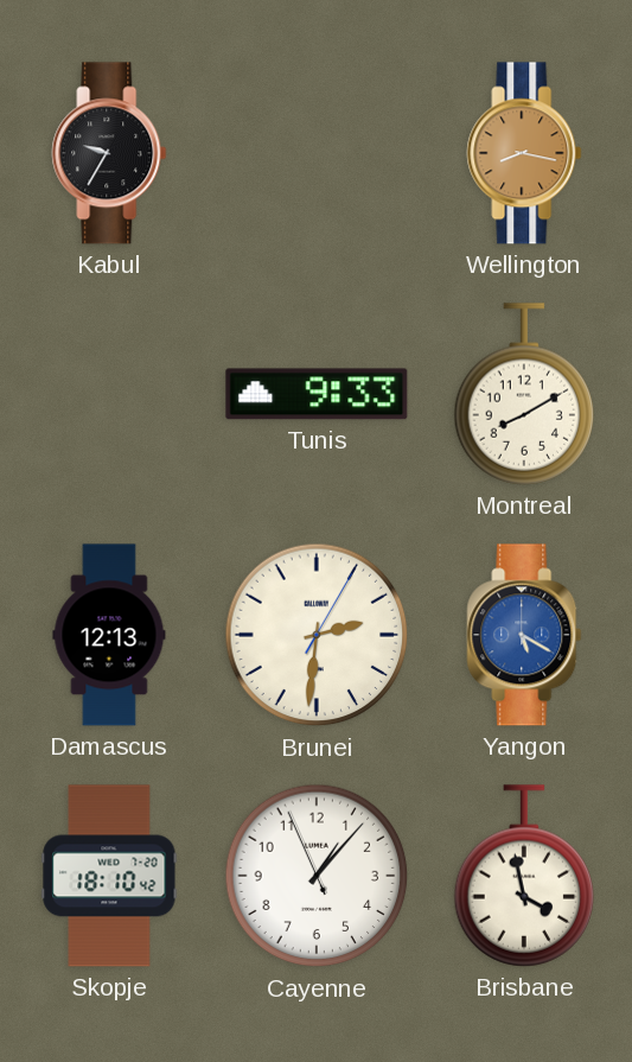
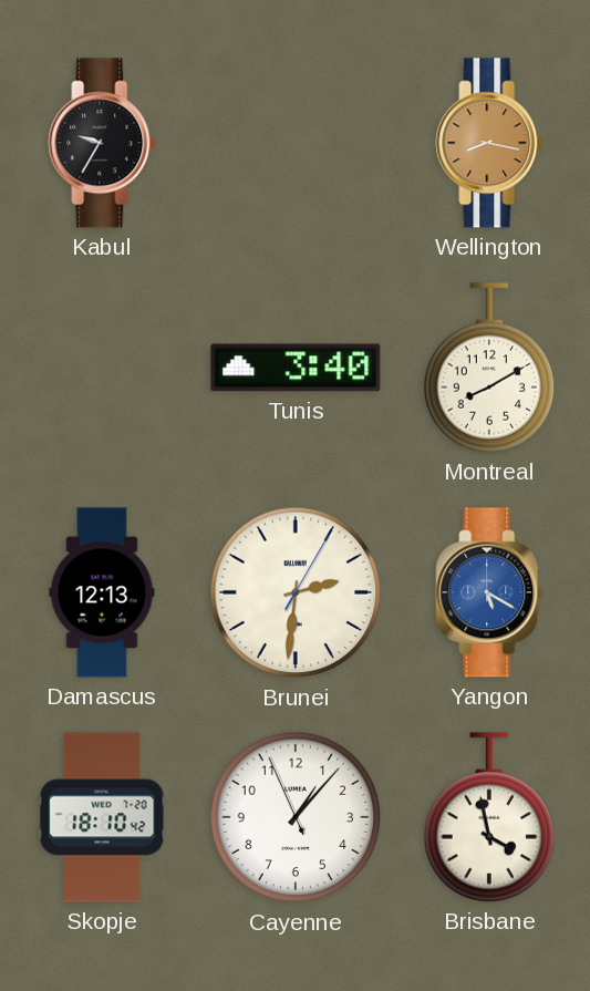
Tunis: 9:33 -> 3:40 (296, 368)
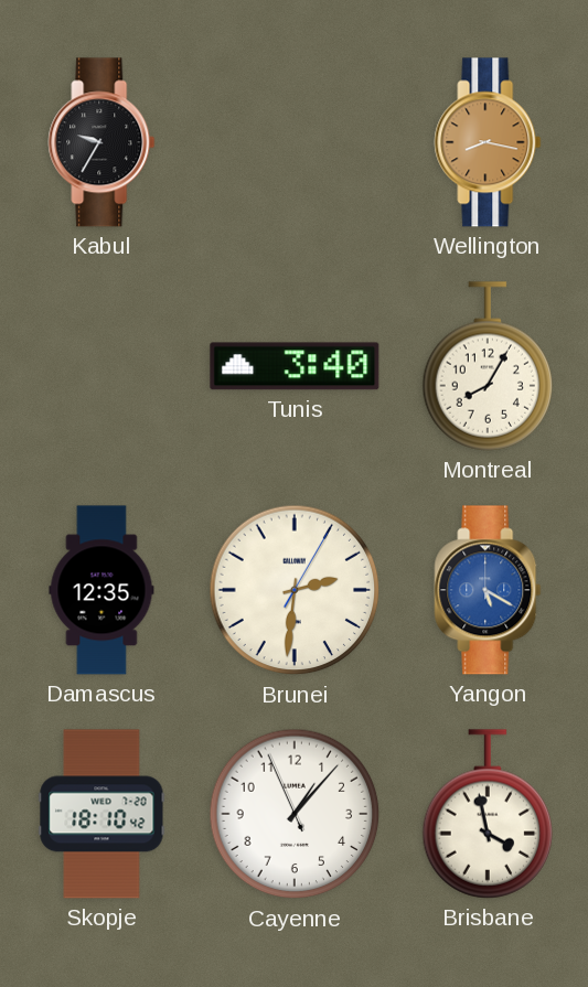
Montreal: 8:10 -> 8:05 (488, 366)
Damascus: 12:13 -> 12:35 (101, 590)
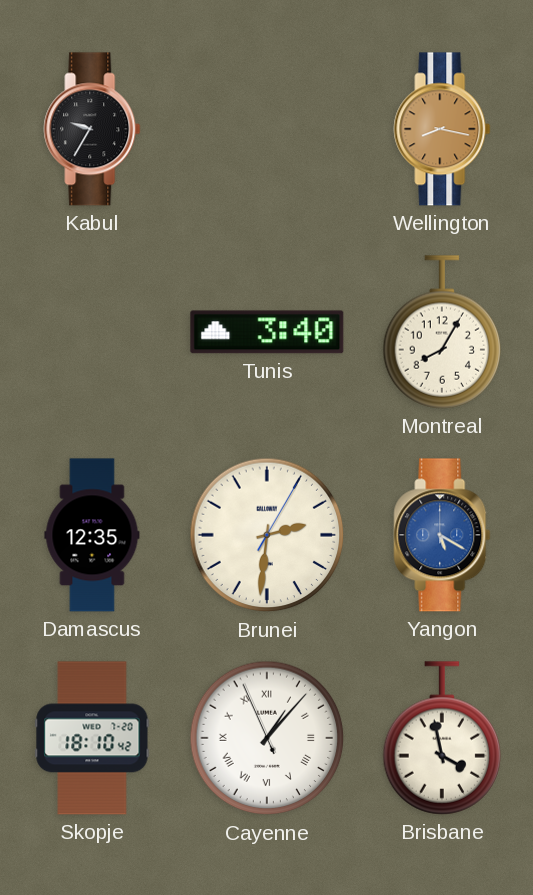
Cayenne numerals: Arabic -> Roman (267, 738)
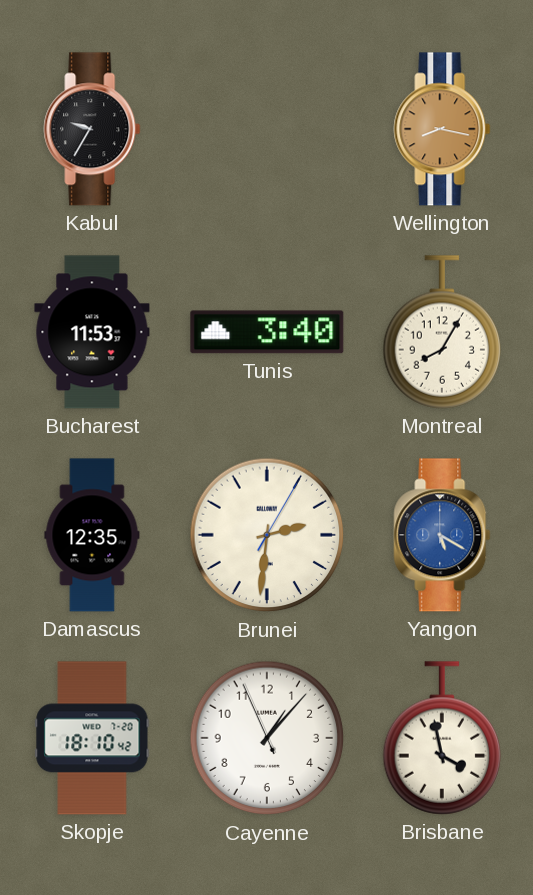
Bucharest: none -> 11:53 (92, 332)
Cayenne numerals: Roman -> Arabic (267, 738)
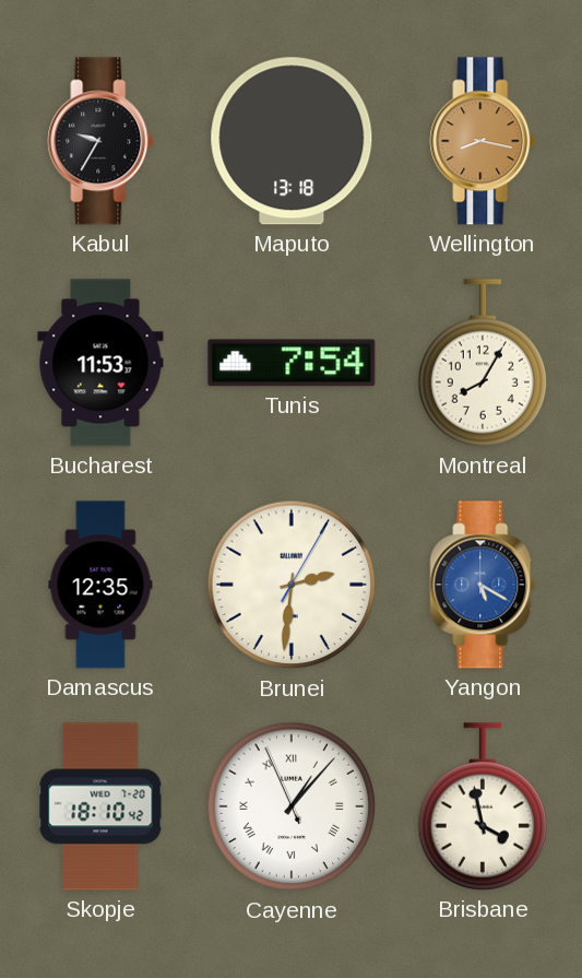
Maputo: none -> 13:18 (292, 141)
Tunis: 3:40 -> 7:54 (292, 363)
Cayenne numerals: Arabic -> Roman (292, 806)
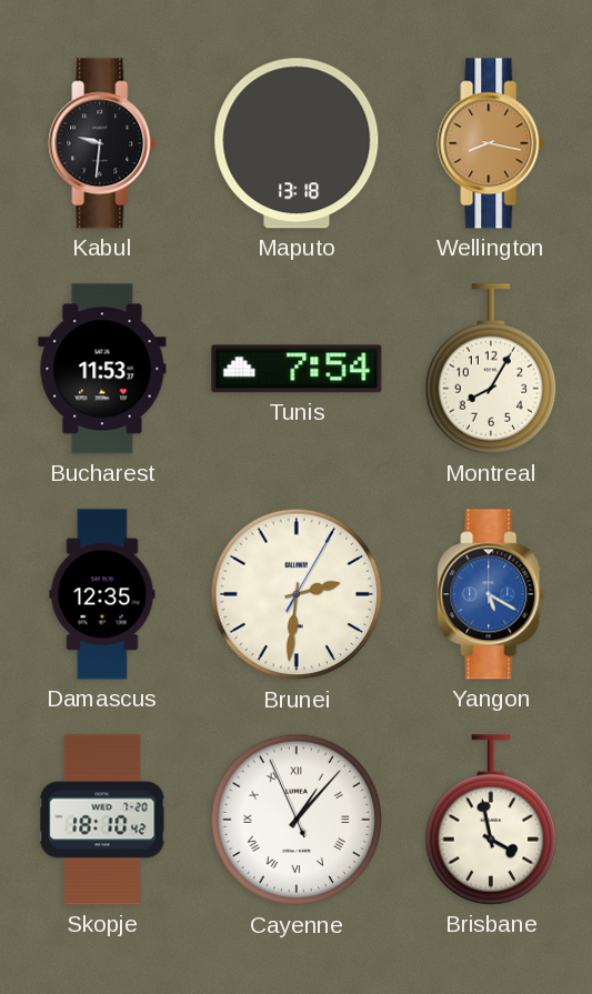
Kabul: 9:35 -> 9:31 (102, 143)
